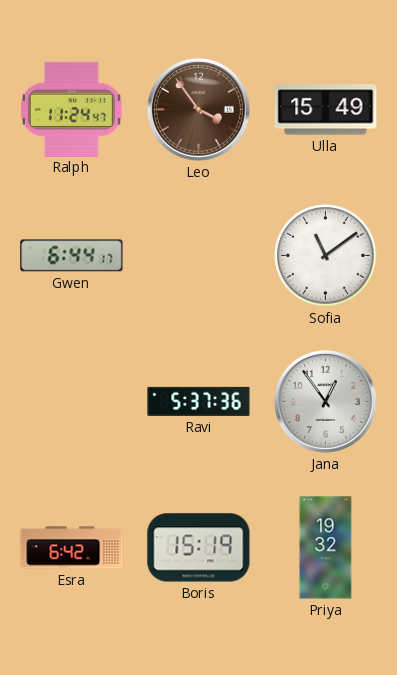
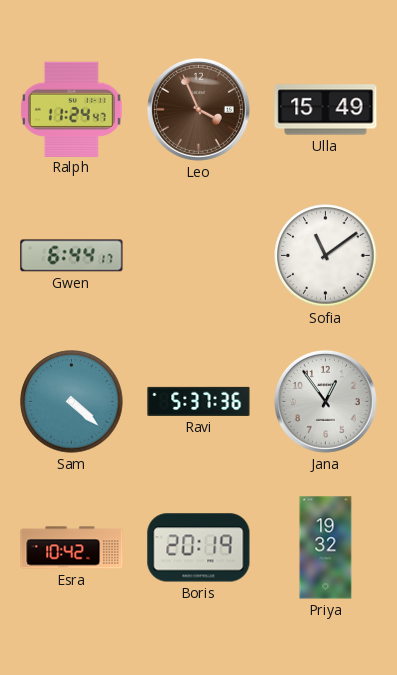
Leo: 3:54 -> 3:56 (198, 109)
Sam: none -> 4:22 (72, 402)
Esra: 6:42 -> 10:42 (72, 548)
Boris: 15:19 -> 20:19 (199, 548)
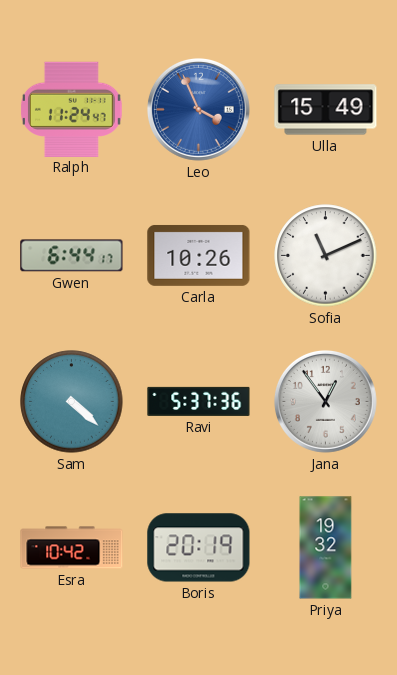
Leo dial: brown -> blue (198, 109)
Carla: none -> 10:26 (199, 255)
Sofia: 11:09 -> 11:11 (326, 256)
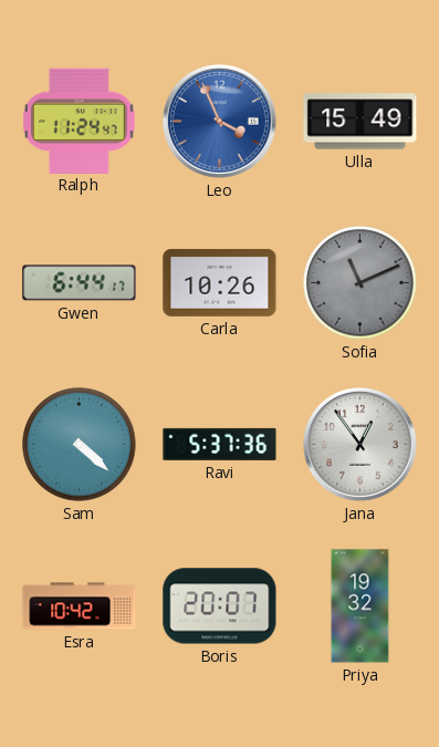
Sofia dial: white -> grey (360, 283)
Boris: 20:19 -> 20:07 (220, 606)
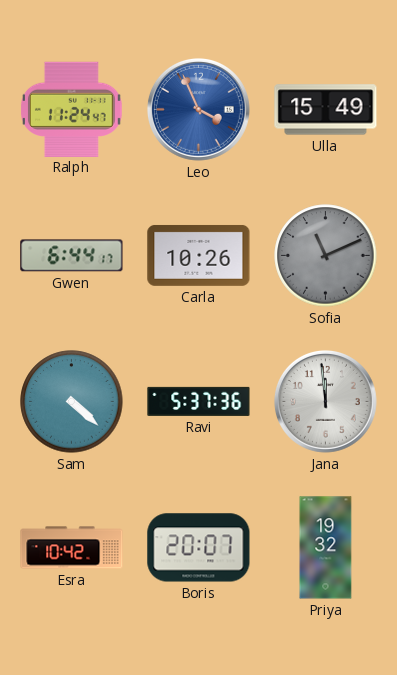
Jana: 12:54 -> 11:59 (325, 401)
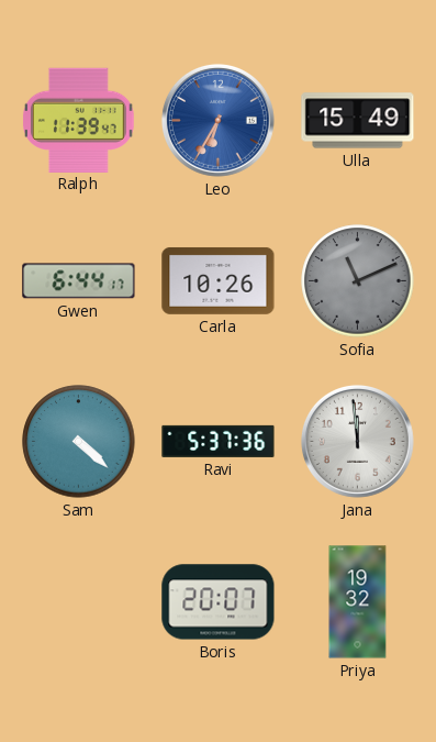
Ralph: 11:24 -> 11:39 (79, 120)
Leo: 3:56 -> 6:35 (217, 120)
Esra: 10:42 -> none (72, 548)
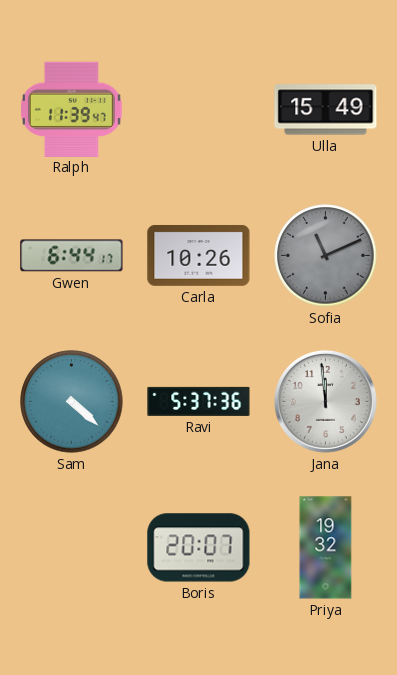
Leo: 6:35 -> none (217, 120)
